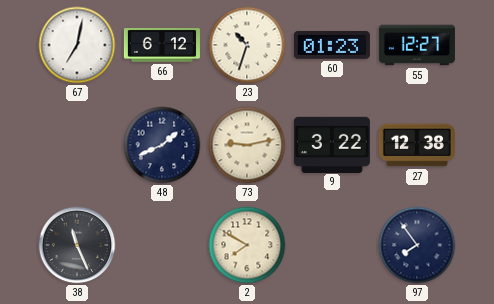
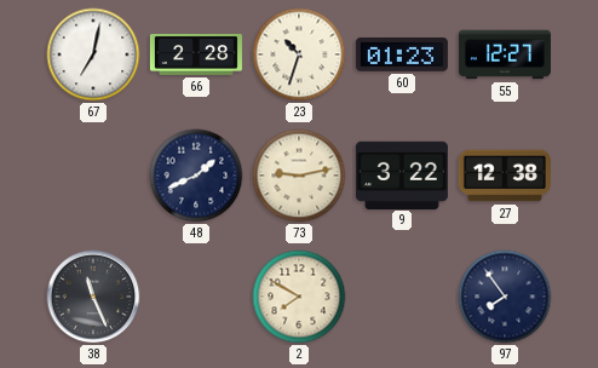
66: 6:12 -> 2:28 (196, 56)
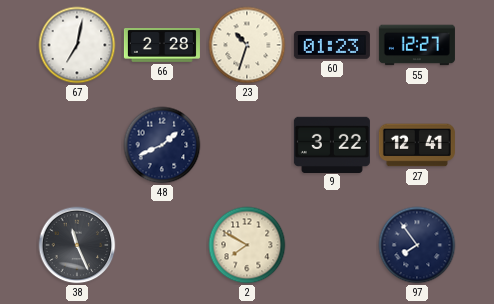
73: 9:13 -> none (299, 176)
27: 12:38 -> 12:41 (417, 145)
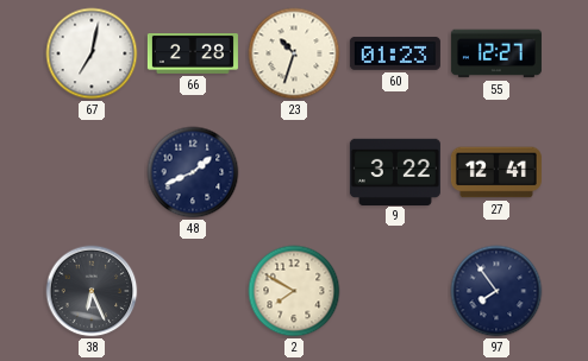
38: 11:26 -> 6:26 (92, 291)
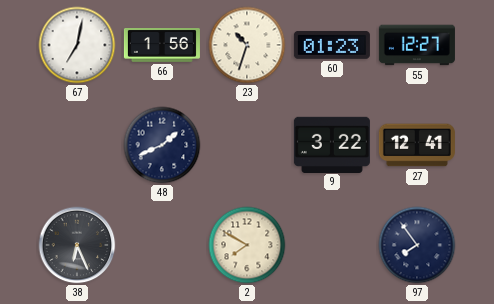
66: 2:28 -> 1:56 (162, 46)
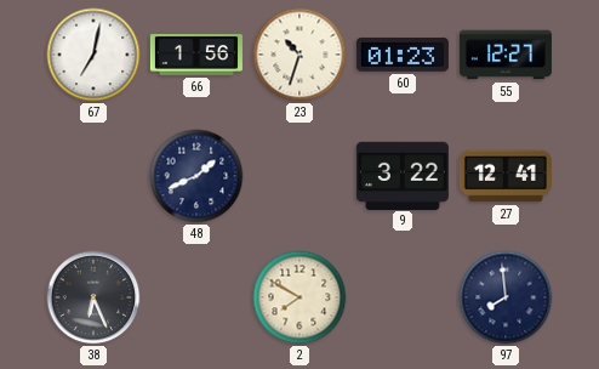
97: 7:54 -> 7:59 (506, 297)
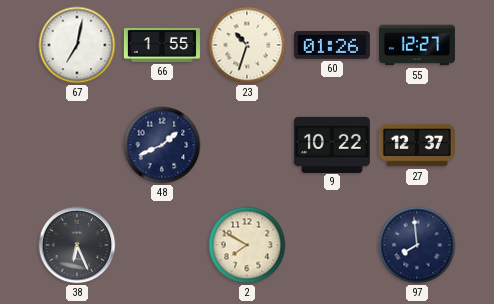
66: 1:56 -> 1:55 (162, 46)
60: 01:23 -> 01:26 (332, 45)
9: 3:22 -> 10:22 (332, 144)
27: 12:41 -> 12:37 (417, 145)
